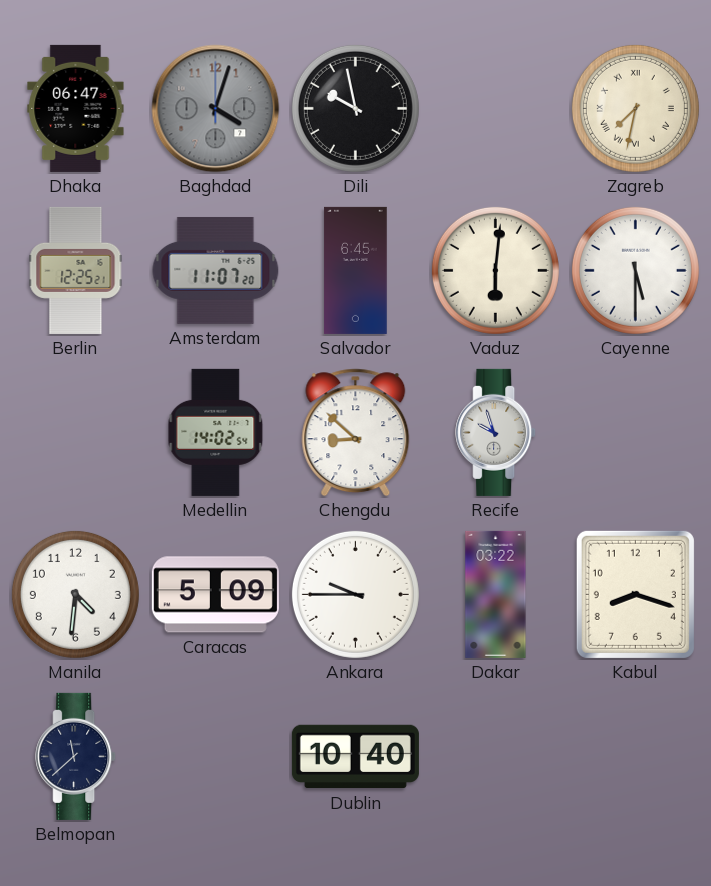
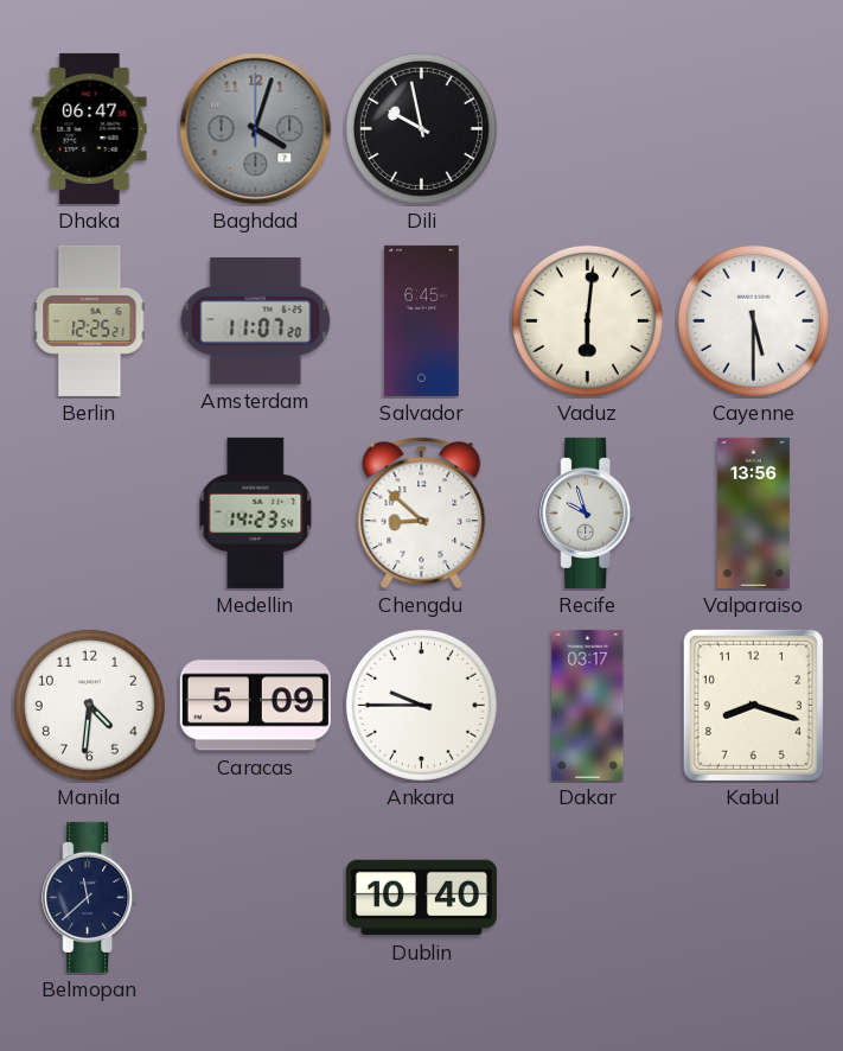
Zagreb: 7:32 -> none (635, 108)
Medellin: 14:02 -> 14:23 (256, 512)
Valparaiso: none -> 13:56 (753, 512)
Dakar: 03:22 -> 03:17 (588, 705)
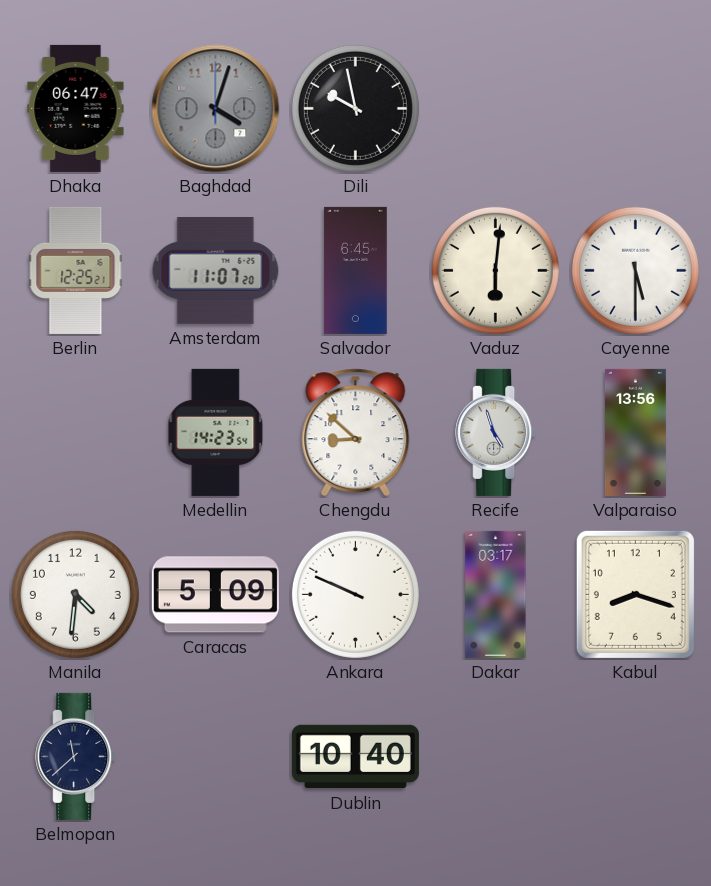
Recife: 9:57 -> 4:57 (496, 432)
Ankara: 9:45 -> 9:49 (355, 594)
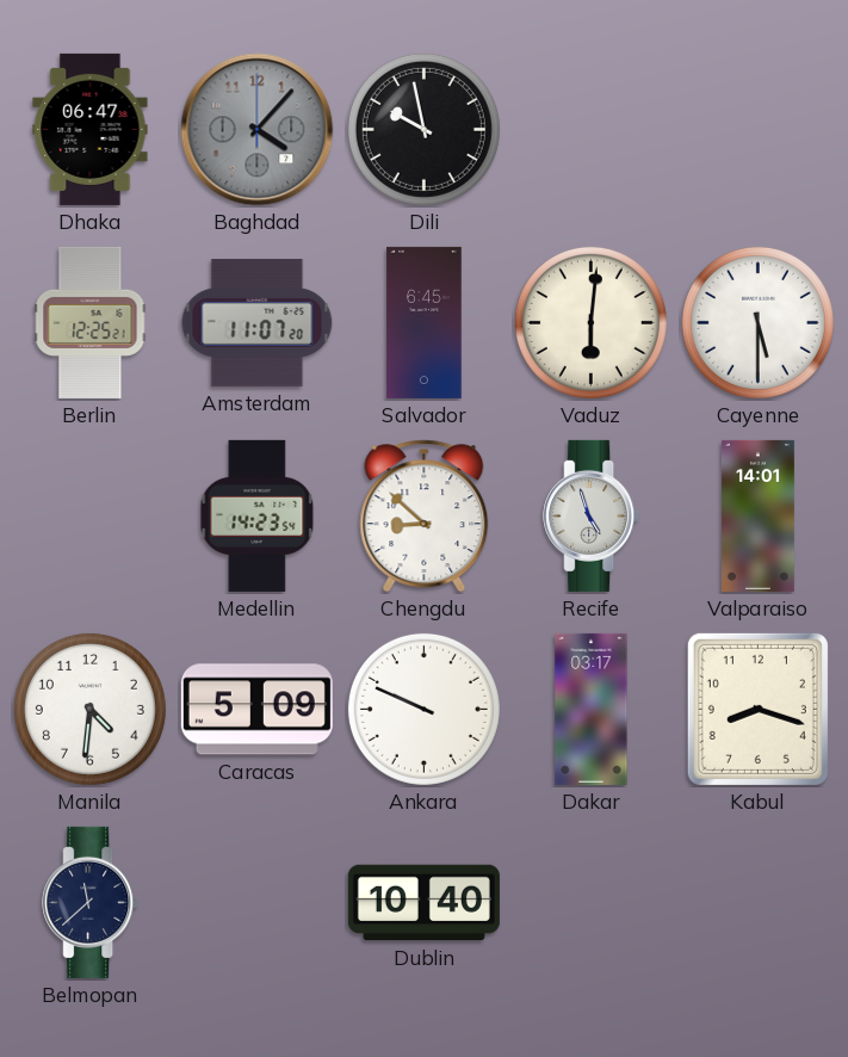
Baghdad: 4:03 -> 4:07 (258, 130)
Valparaiso: 13:56 -> 14:01 (757, 515)
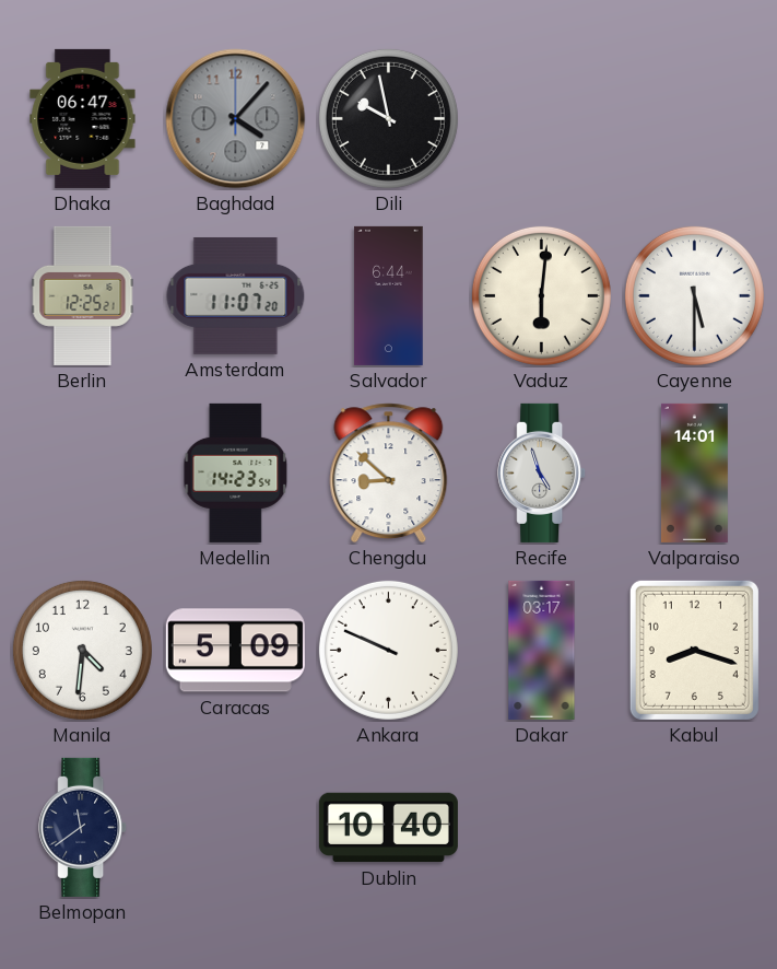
Salvador: 6:45 -> 6:44 (389, 295)
Belmopan: 11:38 -> 11:39 (83, 827)
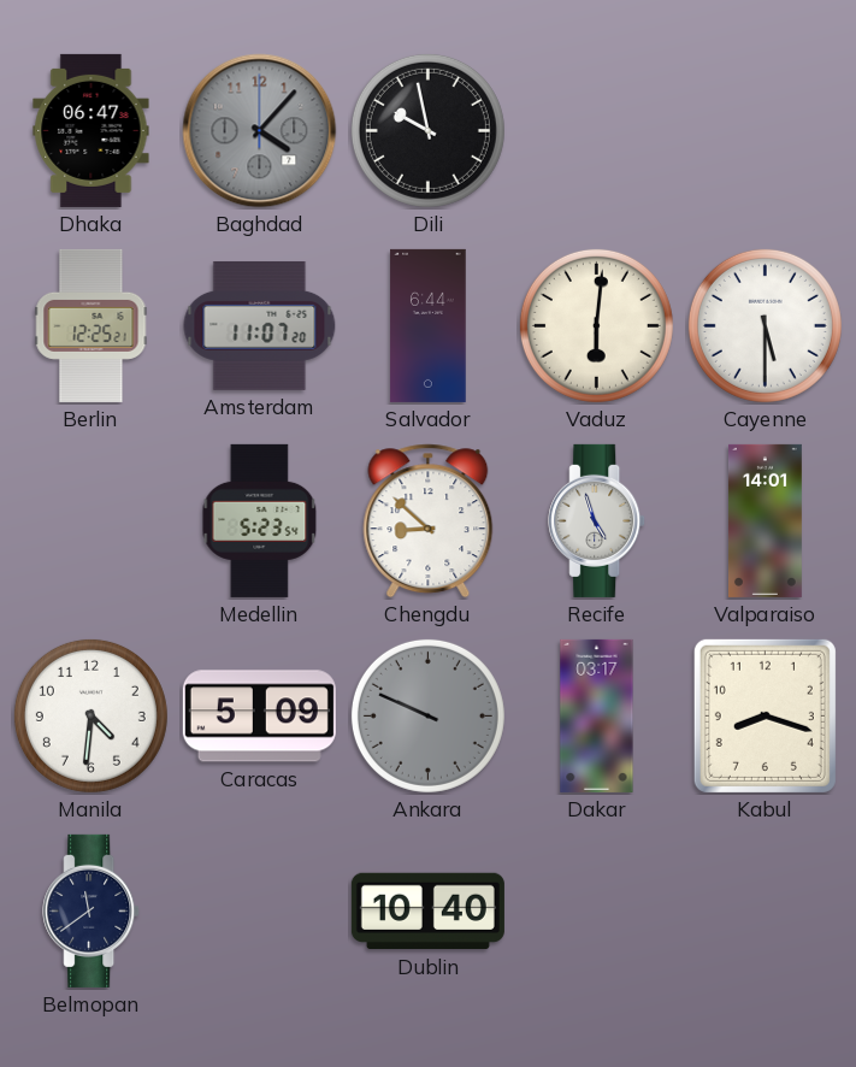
Medellin: 14:23 -> 5:23 (260, 520)
Ankara dial: white -> grey (427, 715)
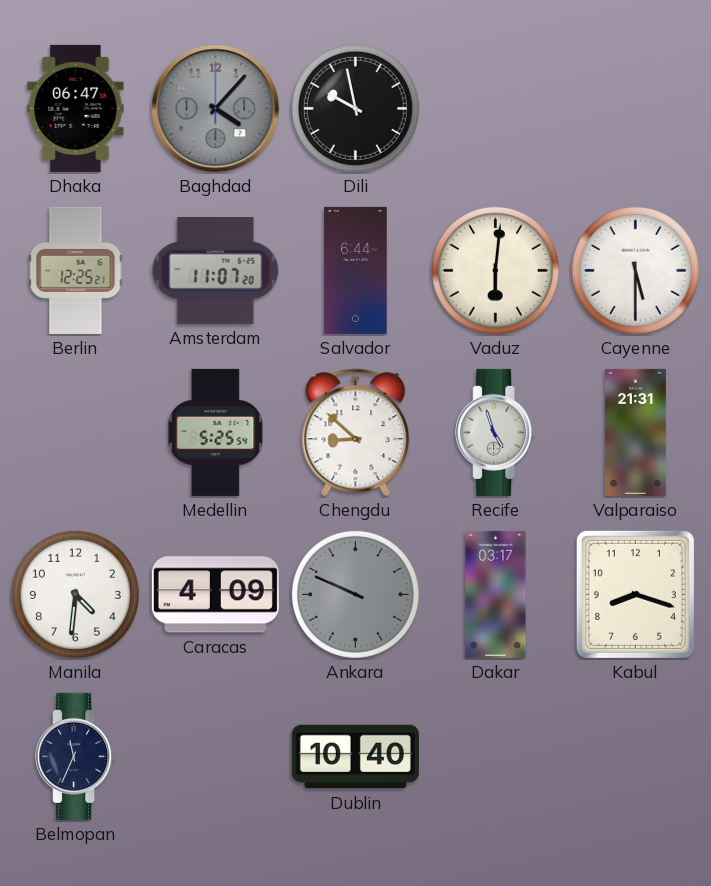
Medellin: 5:23 -> 5:25 (216, 432)
Valparaiso: 14:01 -> 21:31 (635, 432)
Caracas: 5:09 -> 4:09 (215, 595)
Belmopan: 11:39 -> 11:34 (76, 756)
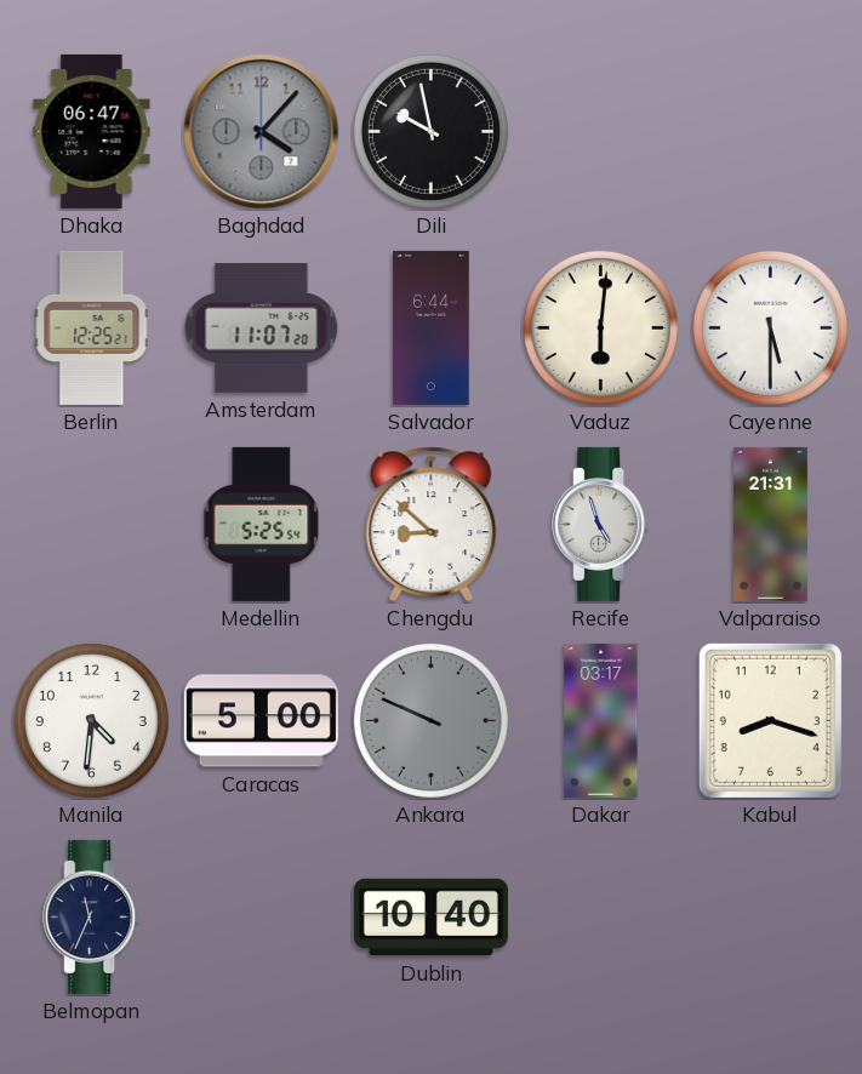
Caracas: 4:09 -> 5:00 (261, 721)
